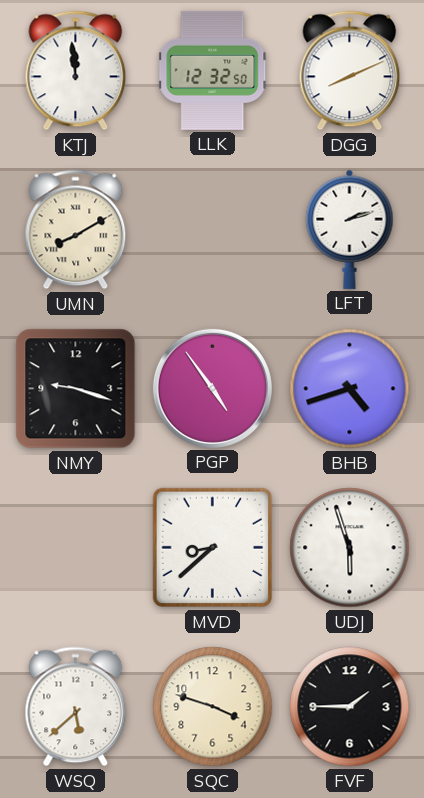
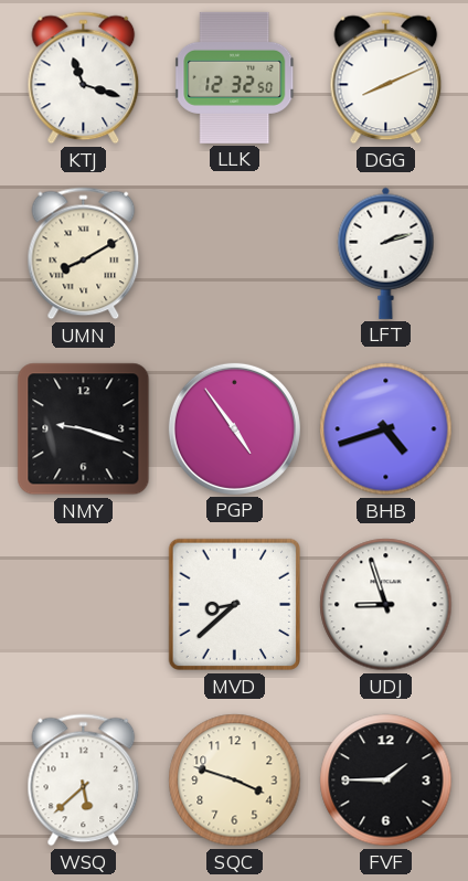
KTJ: 11:59 -> 11:18 (84, 78)
UDJ: 5:57 -> 8:57 (386, 605)
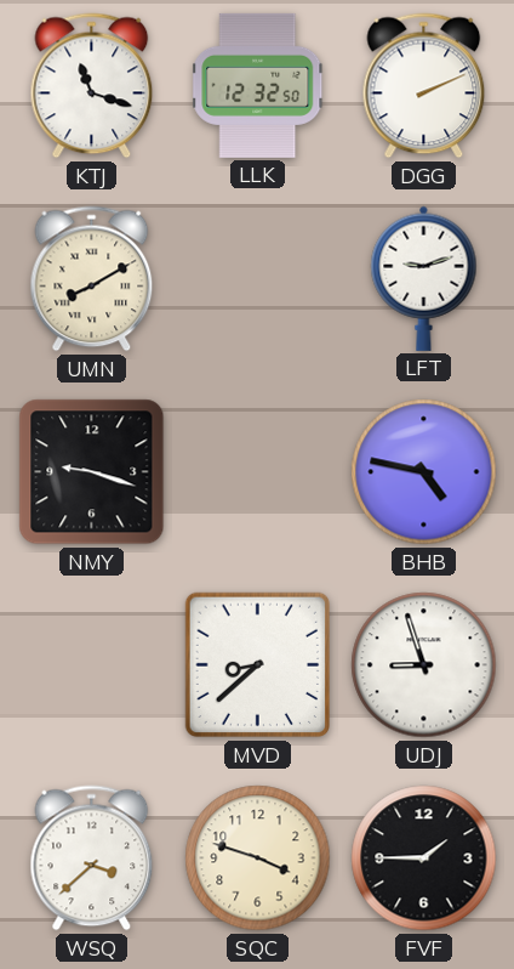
DGG: 8:11 -> 2:11 (424, 86)
LFT: 2:12 -> 9:12 (424, 278)
PGP: 4:54 -> none (234, 428)
BHB: 4:42 -> 4:47 (424, 472)
WSQ: 5:38 -> 3:38 (92, 858)
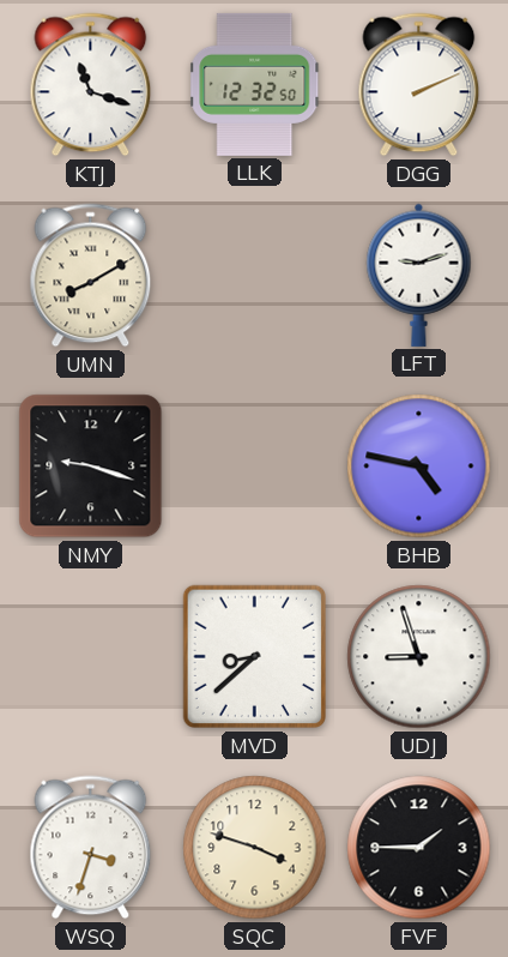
WSQ: 3:38 -> 3:33 (91, 848)
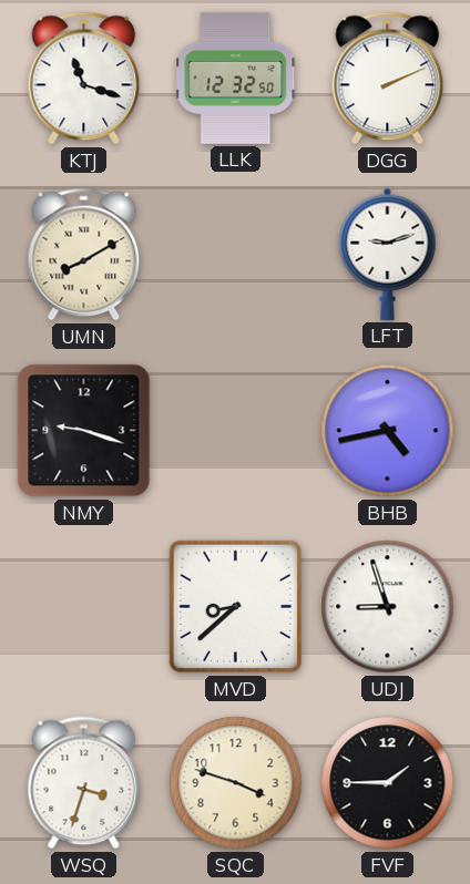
BHB: 4:47 -> 4:43 (388, 431)
